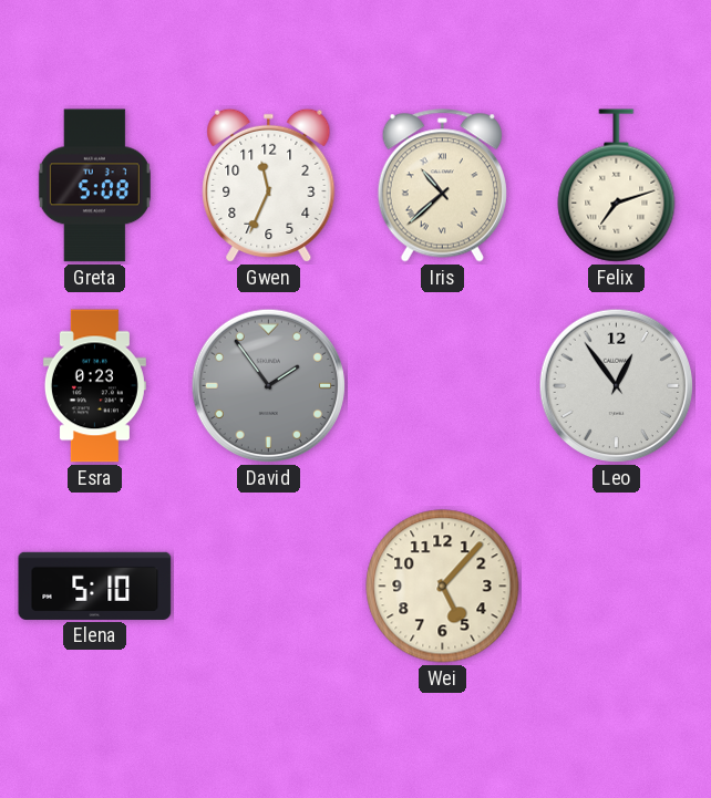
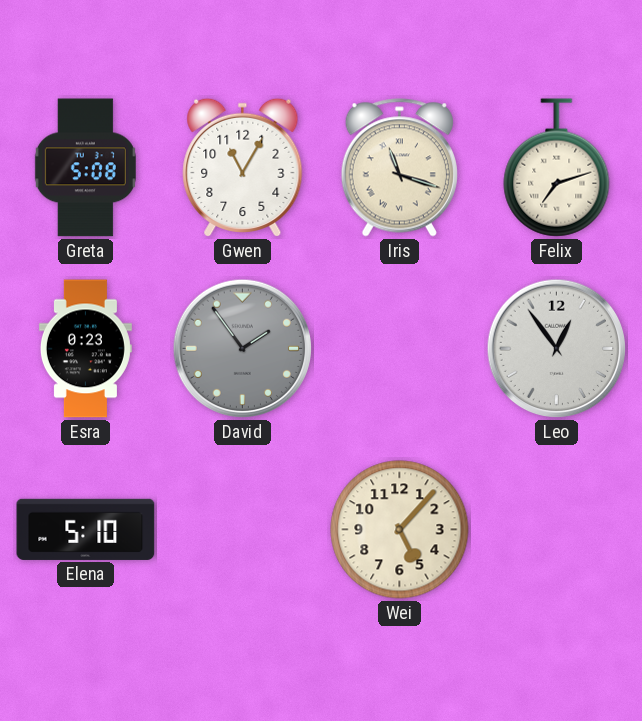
Gwen: 11:34 -> 11:05 (243, 167)
Iris: 10:38 -> 11:18 (399, 168)
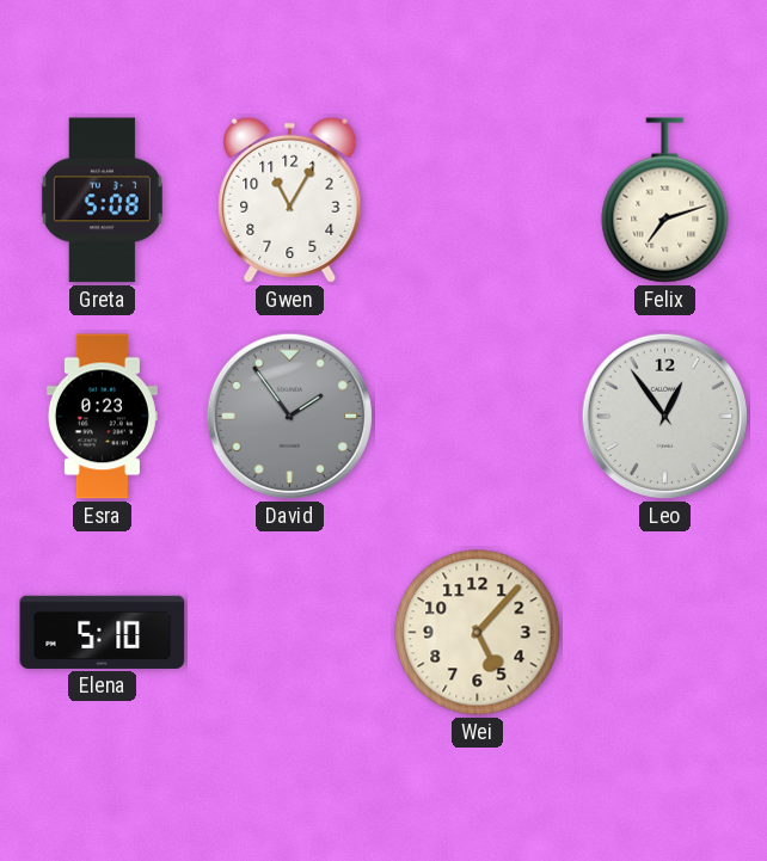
Iris: 11:18 -> none (399, 168)
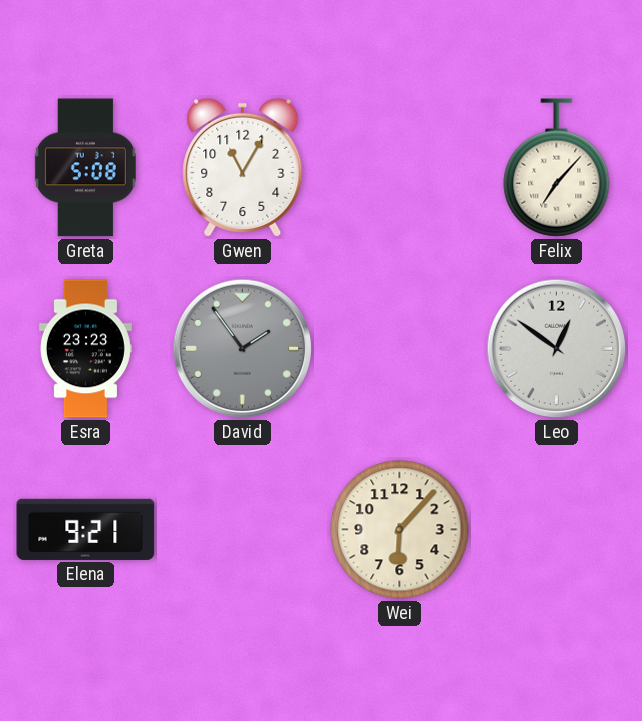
Felix: 7:12 -> 7:07 (557, 168)
Esra: 0:23 -> 23:23 (85, 349)
Leo: 12:54 -> 12:51 (557, 349)
Elena: 5:10 -> 9:21 (86, 529)
Wei: 5:07 -> 6:07 (400, 530)
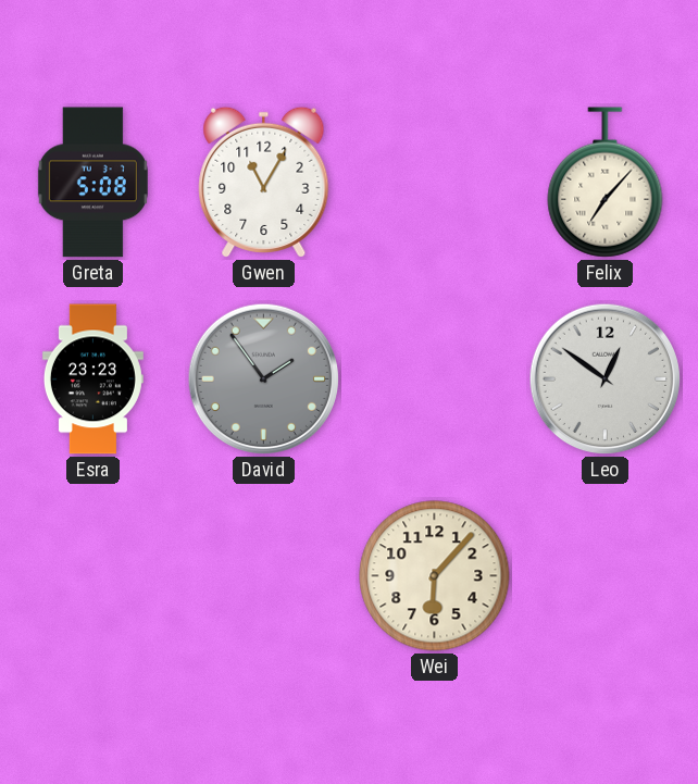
Elena: 9:21 -> none (86, 529)
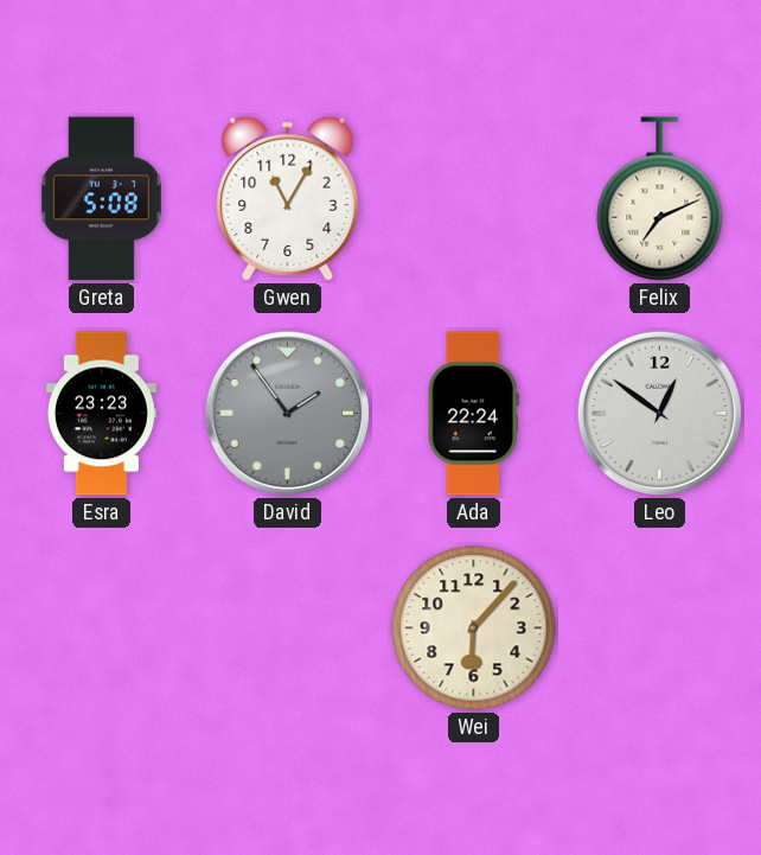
Felix: 7:07 -> 7:11 (660, 199)
Ada: none -> 22:24 (473, 414)
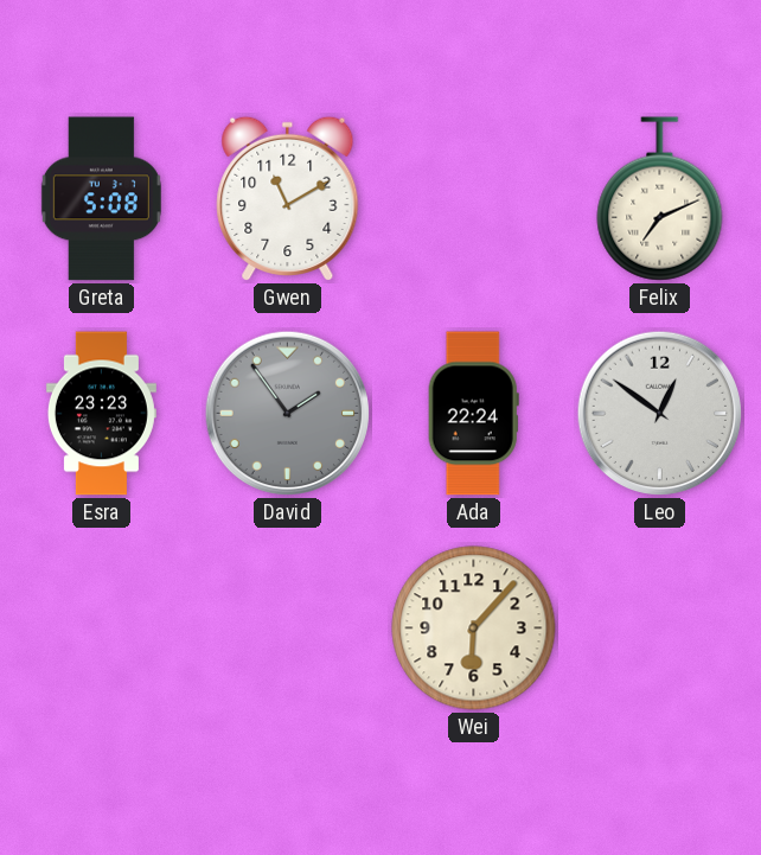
Gwen: 11:05 -> 11:10 (288, 198)
